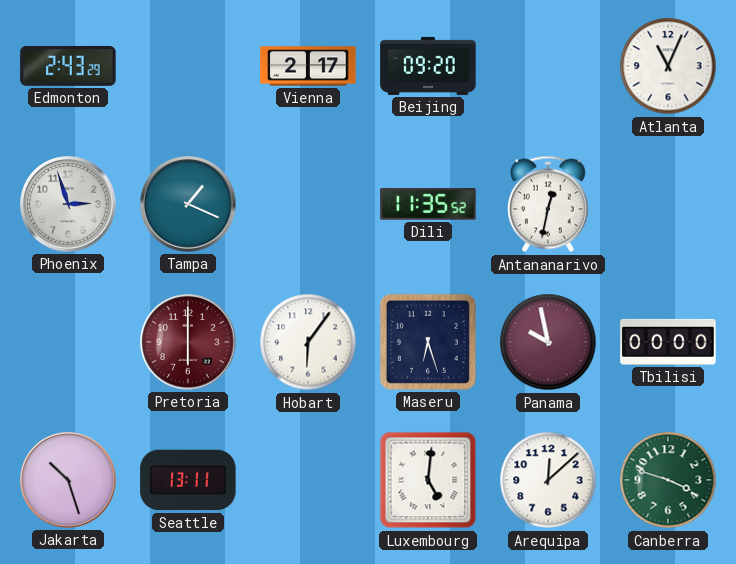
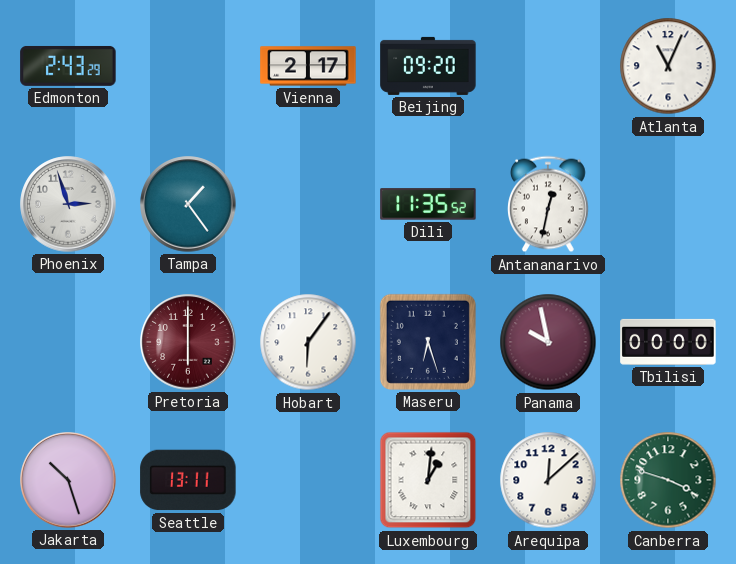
Tampa: 1:19 -> 1:24 (188, 204)
Luxembourg: 5:01 -> 1:01 (428, 480)
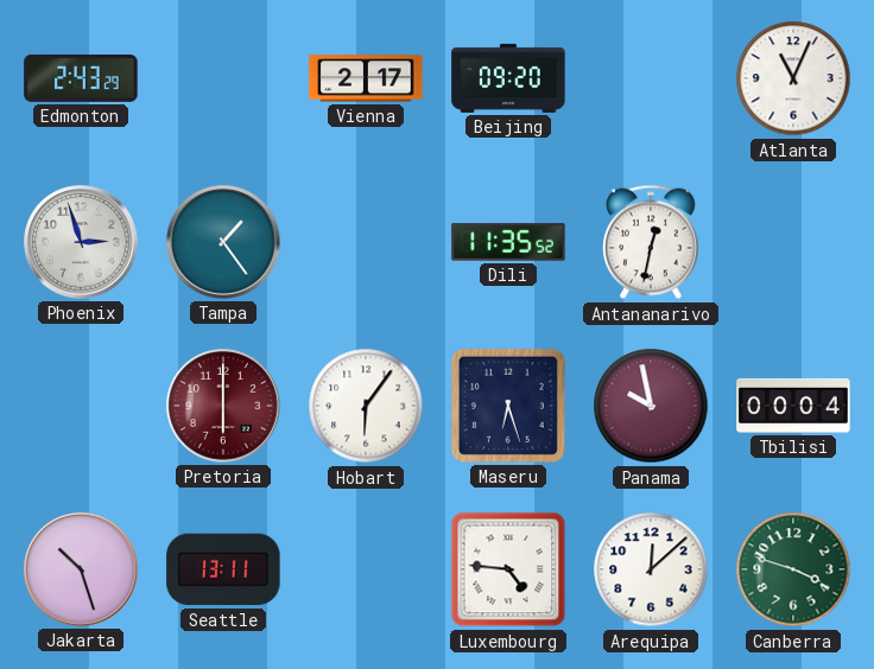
Tbilisi: 00:00 -> 00:04 (793, 406)
Luxembourg: 1:01 -> 4:46 (508, 569)
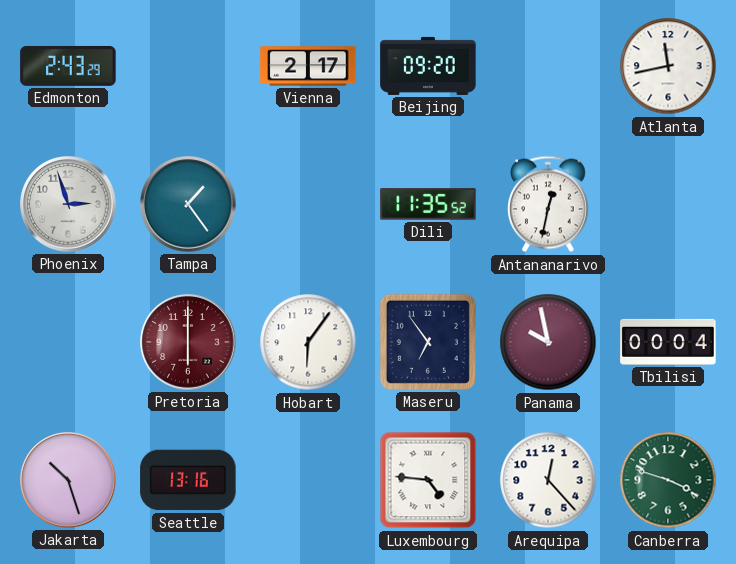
Atlanta: 11:04 -> 11:43 (668, 66)
Maseru: 6:27 -> 6:54 (428, 342)
Seattle: 13:11 -> 13:16 (188, 480)
Arequipa: 12:08 -> 12:23 (548, 480)
